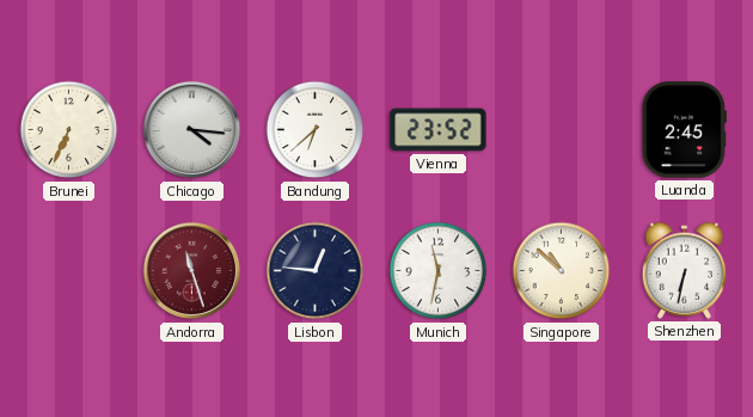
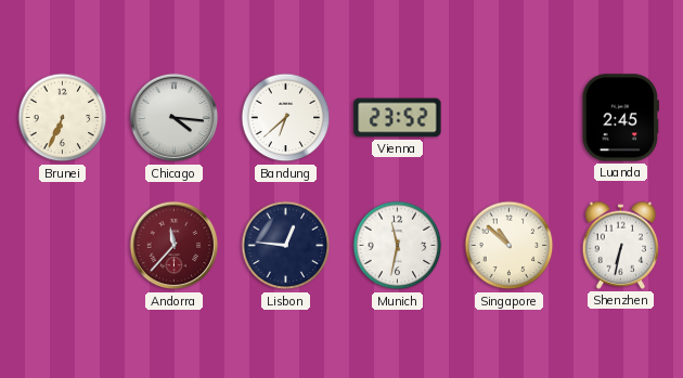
Andorra: 11:27 -> 11:37 (175, 246)
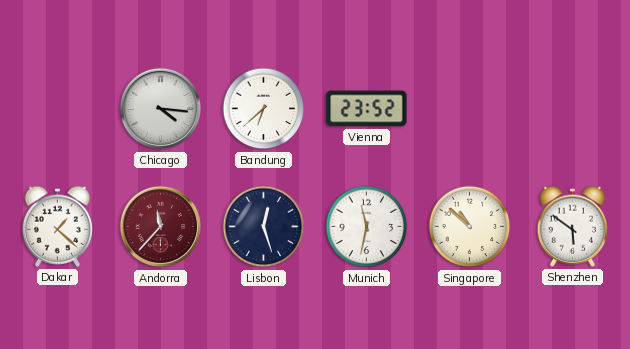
Brunei: 6:34 -> none (63, 118)
Luanda: 2:45 -> none (620, 118)
Dakar: none -> 1:22 (57, 226)
Lisbon: 12:46 -> 12:27 (264, 227)
Shenzhen: 6:32 -> 5:51 (572, 226)
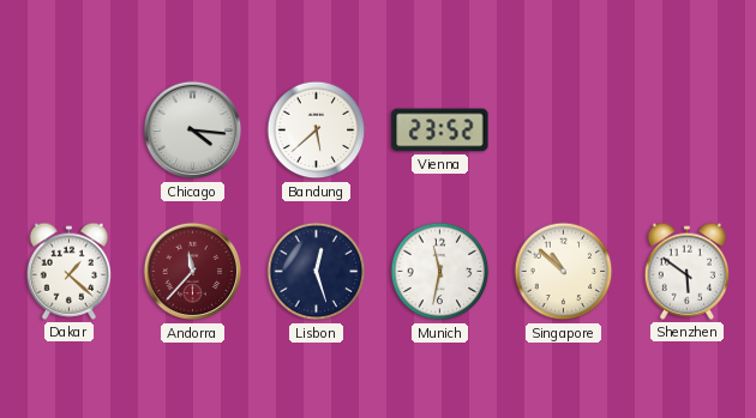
Bandung: 6:38 -> 5:38 (317, 131)
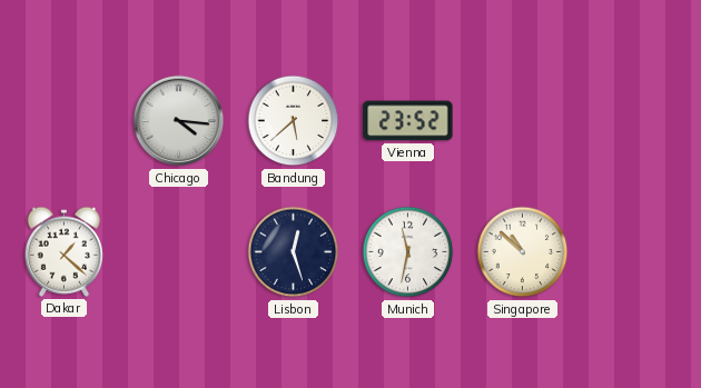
Andorra: 11:37 -> none (193, 272)
Shenzhen: 5:51 -> none (686, 271)
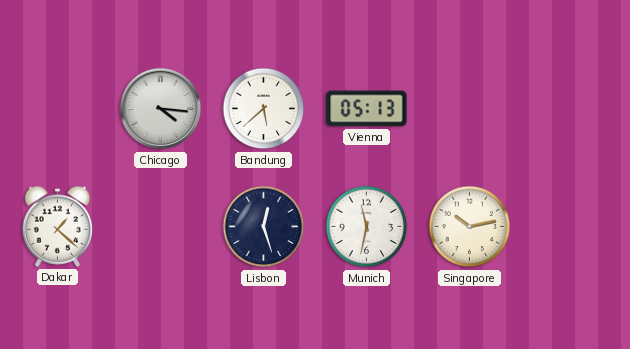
Vienna: 23:52 -> 05:13 (367, 109)
Singapore: 10:52 -> 10:13 (470, 227)
